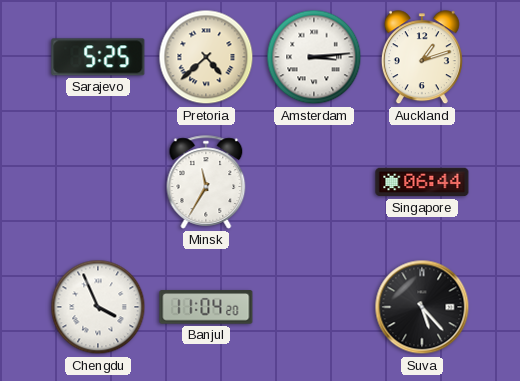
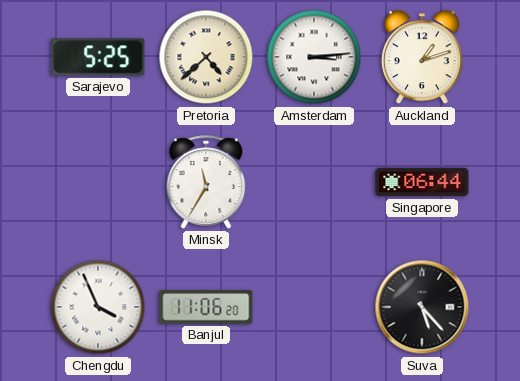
Banjul: 11:04 -> 11:06 (206, 307)
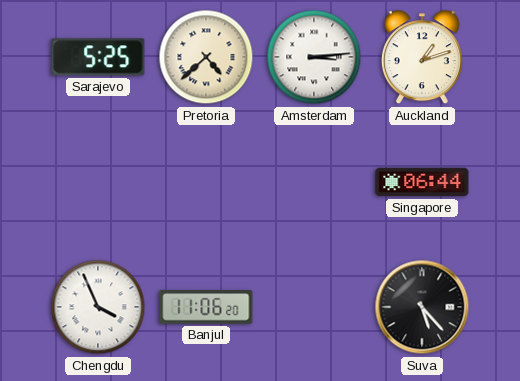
Minsk: 11:35 -> none (206, 182)
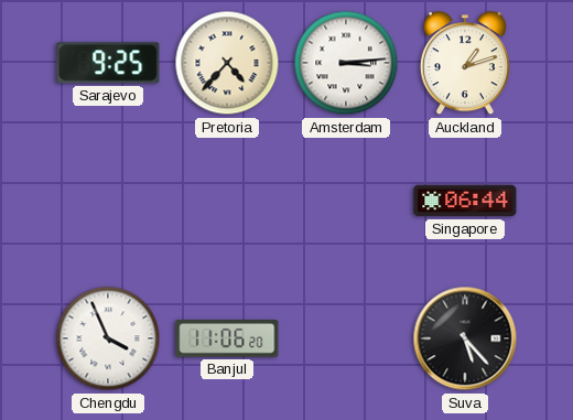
Sarajevo: 5:25 -> 9:25 (108, 63)
Pretoria: 4:38 -> 4:37 (227, 63)
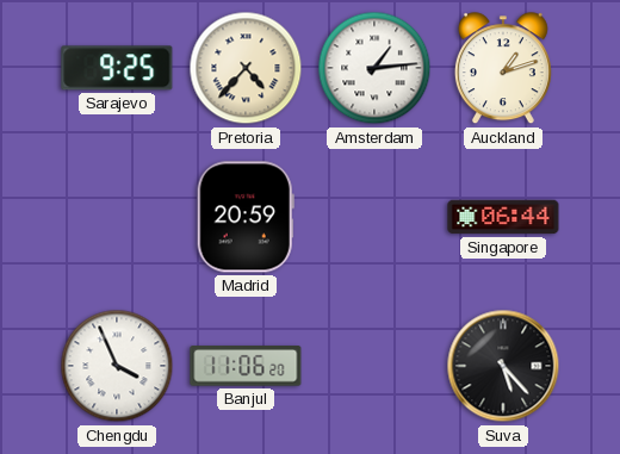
Amsterdam: 3:14 -> 1:14 (374, 68)
Madrid: none -> 20:59 (246, 217)
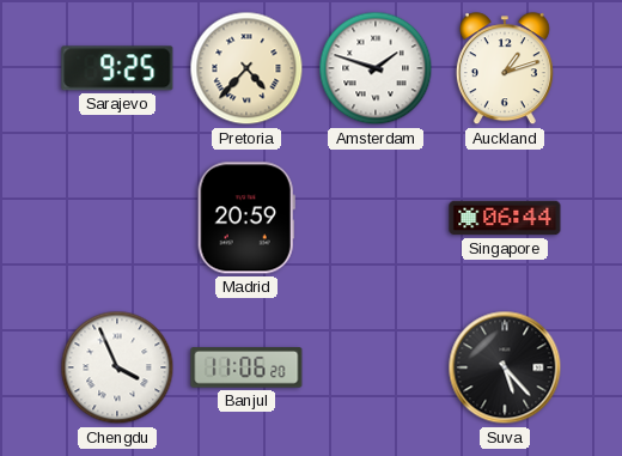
Amsterdam: 1:14 -> 1:48 (376, 68)
